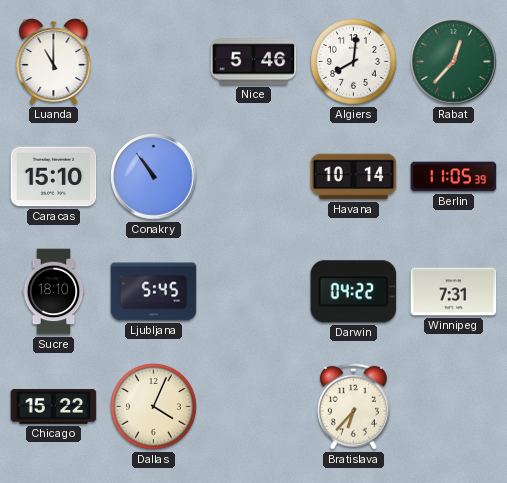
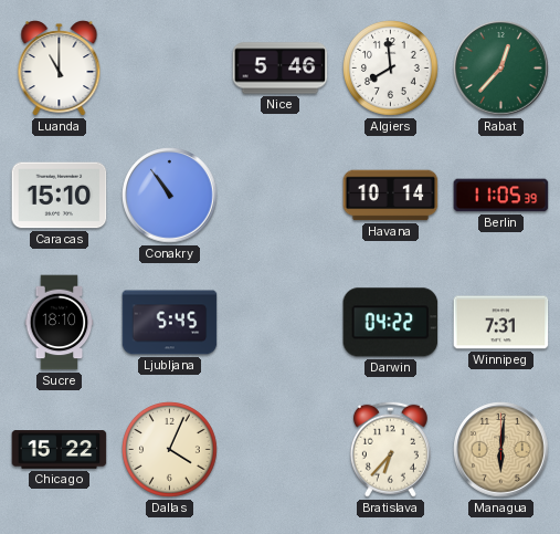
Algiers: 8:01 -> 7:59 (391, 69)
Managua: none -> 6:01 (501, 450)
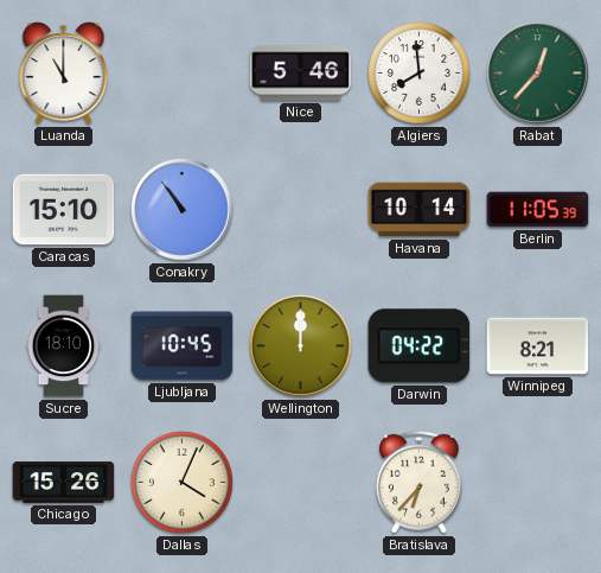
Ljubljana: 5:45 -> 10:45 (183, 346)
Wellington: none -> 12:00 (301, 346)
Winnipeg: 7:31 -> 8:21 (538, 346)
Chicago: 15:22 -> 15:26 (64, 483)
Managua: 6:01 -> none (501, 450)
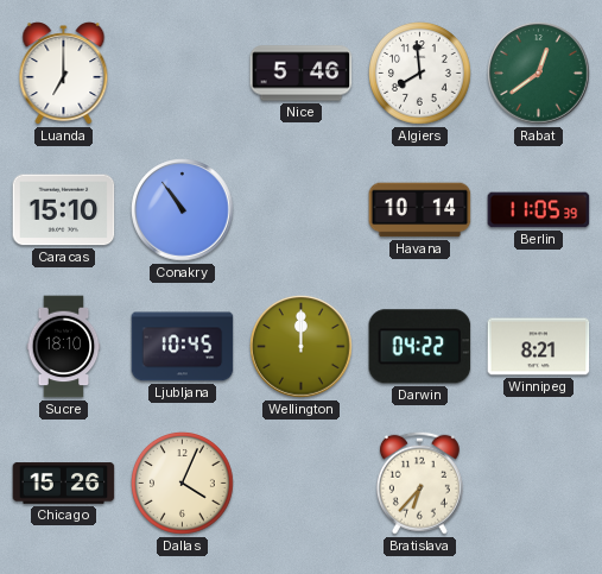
Luanda: 11:00 -> 7:00 (64, 74)
Rabat: 12:37 -> 12:39 (539, 74)
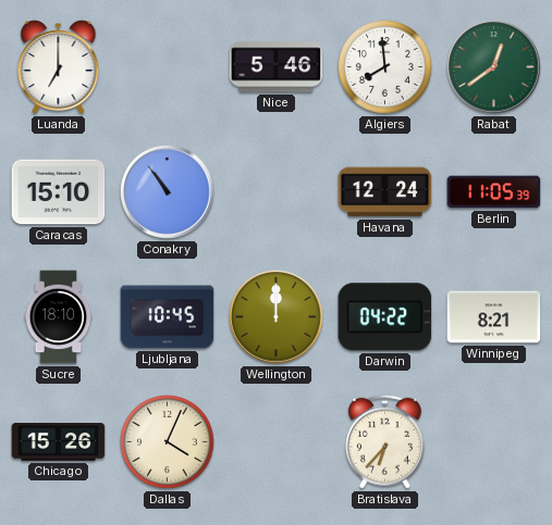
Havana: 10:14 -> 12:24 (385, 192)
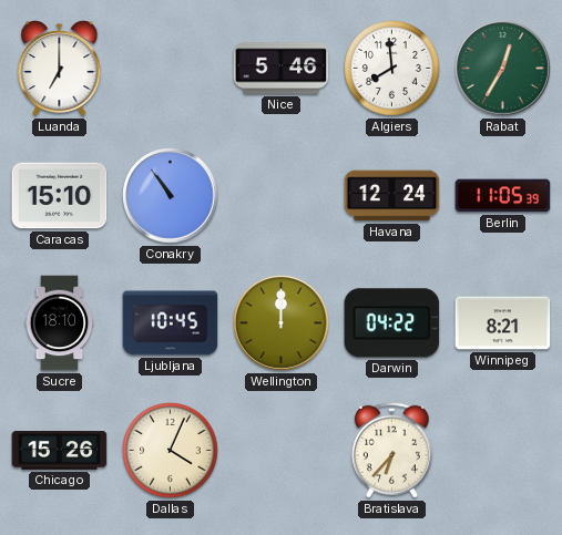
Rabat: 12:39 -> 12:35 (503, 69)
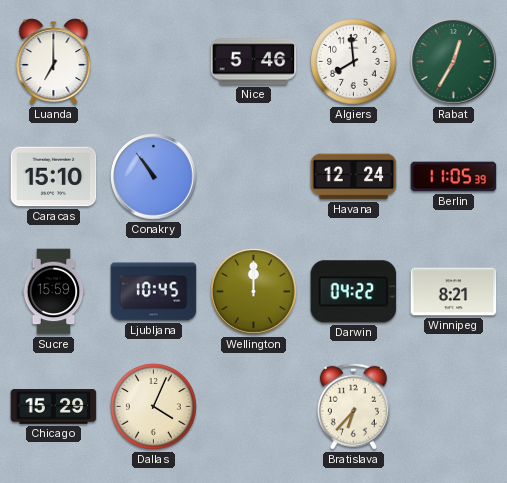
Sucre: 18:10 -> 15:59 (54, 292)
Chicago: 15:26 -> 15:29 (54, 407)
